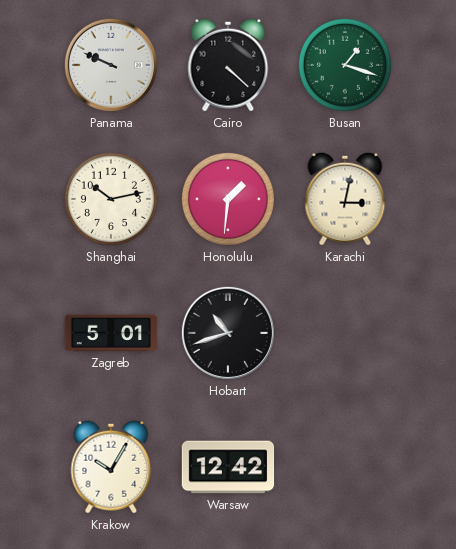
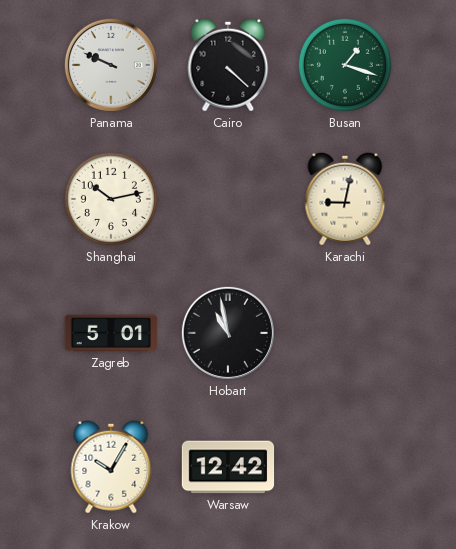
Honolulu: 1:31 -> none (228, 199)
Karachi: 3:02 -> 9:02 (345, 199)
Hobart: 10:42 -> 10:58 (228, 333)
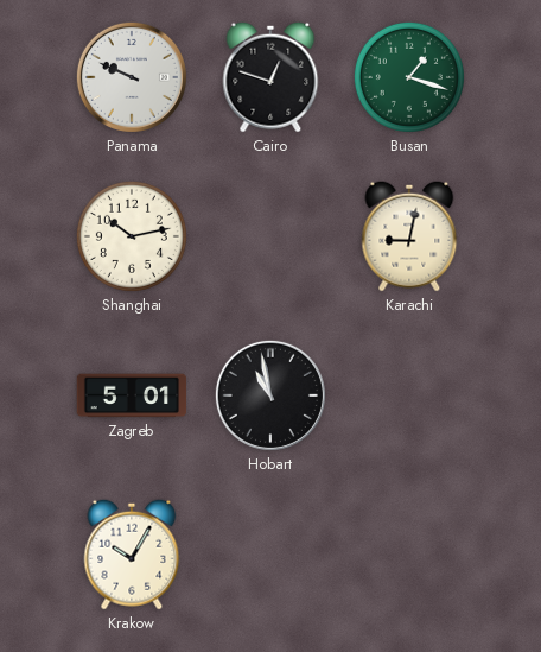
Cairo: 4:22 -> 12:48 (270, 77)
Warsaw: 12:42 -> none (228, 467)
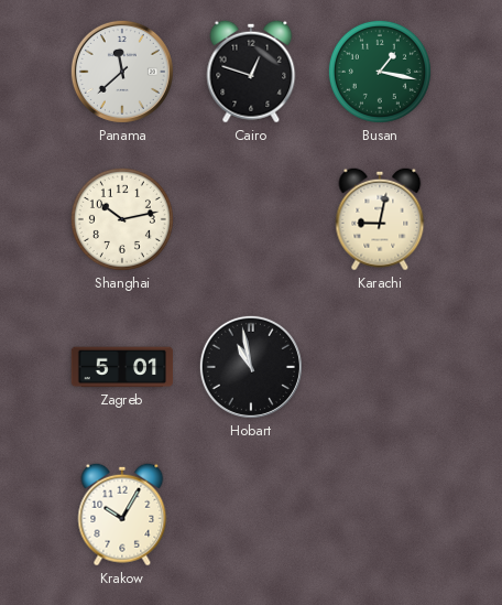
Panama: 9:49 -> 11:38 (122, 72)
Busan: 1:18 -> 1:17 (380, 72)
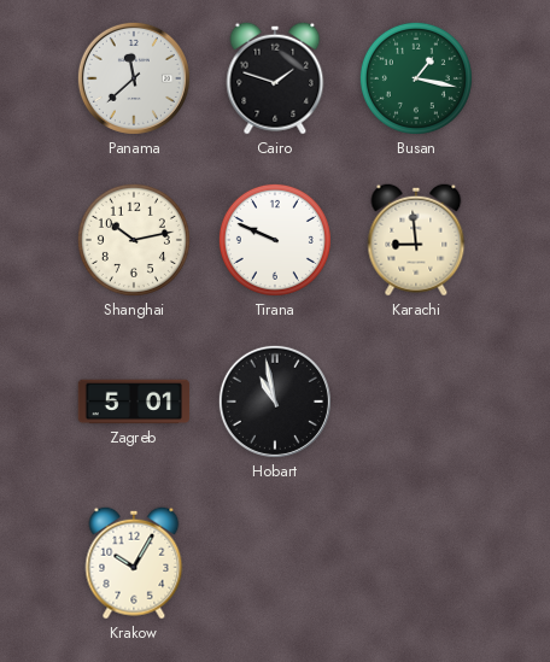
Cairo: 12:48 -> 1:48 (275, 78)
Tirana: none -> 9:49 (275, 240)
Karachi: 9:02 -> 8:59 (416, 240)
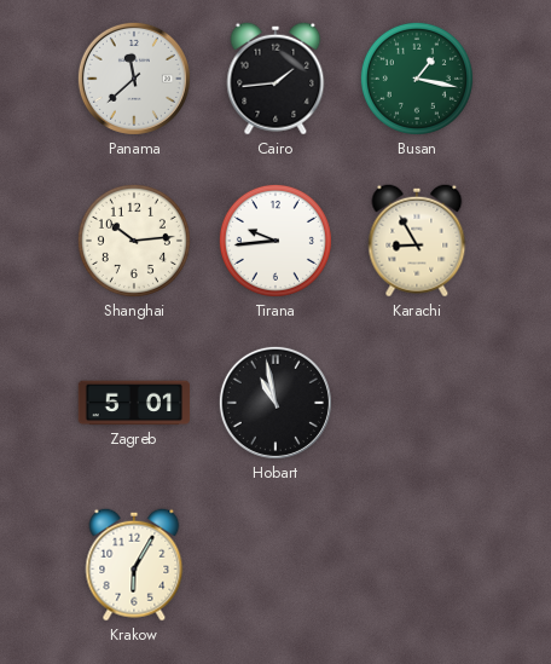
Cairo: 1:48 -> 1:44 (275, 79)
Shanghai: 10:13 -> 10:14 (134, 241)
Tirana: 9:49 -> 9:44 (275, 241)
Karachi: 8:59 -> 8:55 (417, 241)
Krakow: 10:05 -> 6:05 (134, 565)
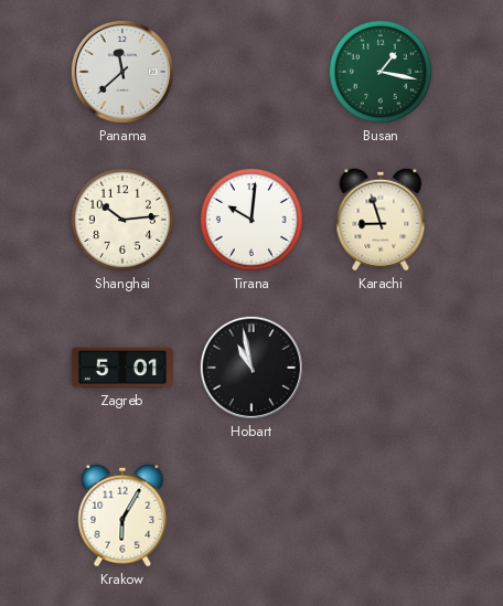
Cairo: 1:44 -> none (275, 79)
Tirana: 9:44 -> 10:01 (251, 220)
Karachi: 8:55 -> 8:57 (381, 220)
